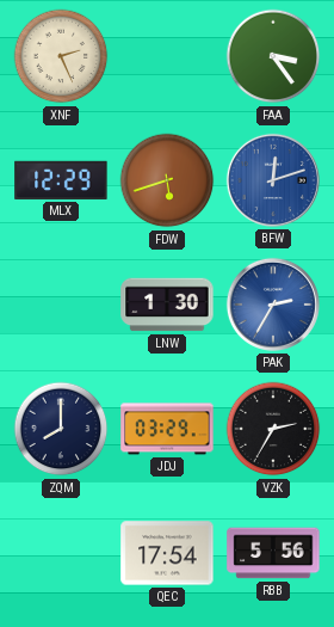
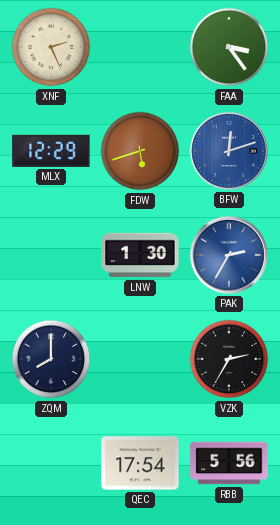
JDJ: 03:29 -> none (167, 429)
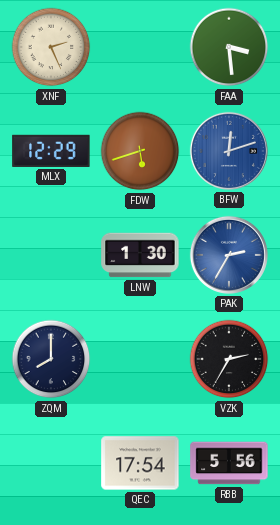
FAA: 3:24 -> 3:29 (229, 47)
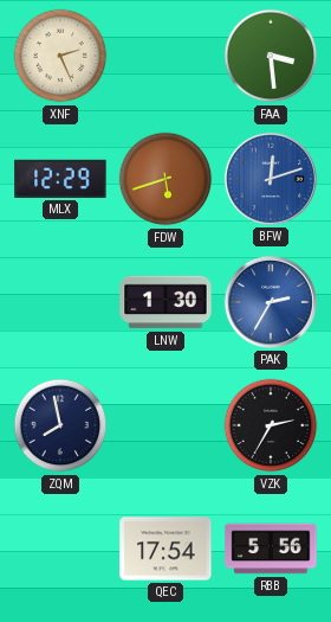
ZQM: 8:00 -> 7:58 (60, 425)
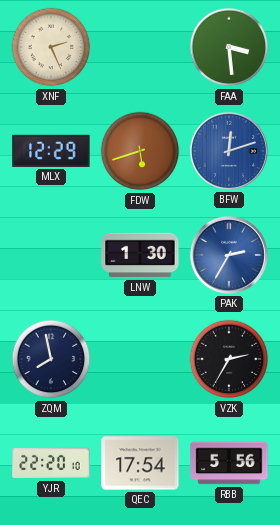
YJR: none -> 22:20 (51, 463)
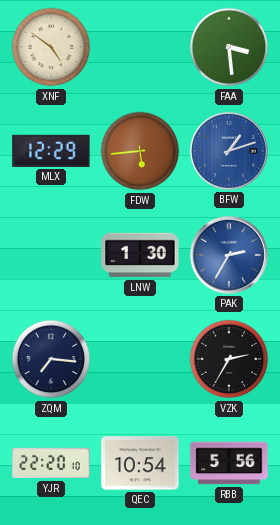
XNF: 2:26 -> 4:51 (51, 47)
FDW: 5:42 -> 5:44 (140, 151)
BFW: 12:12 -> 1:12 (229, 151)
ZQM: 7:58 -> 7:16 (51, 359)
QEC: 17:54 -> 10:54 (140, 463)
